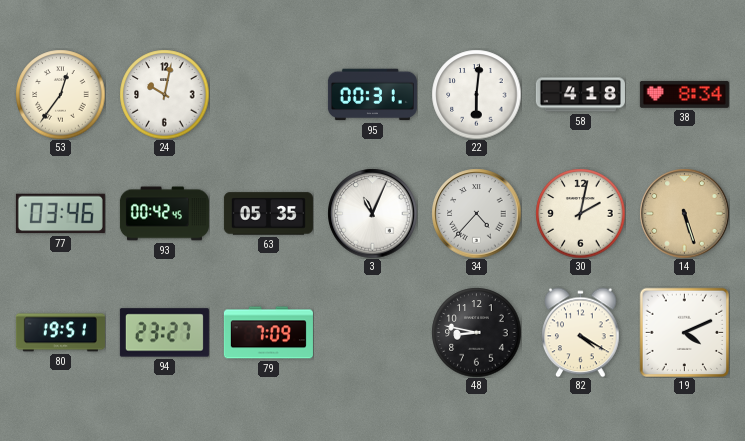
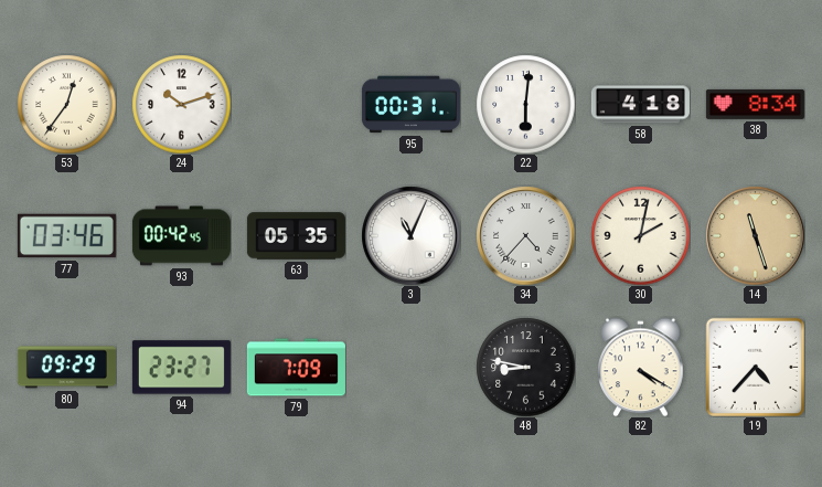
24: 10:02 -> 10:12 (181, 104)
14: 5:27 -> 11:27 (755, 235)
80: 19:51 -> 09:29 (66, 368)
19: 4:11 -> 4:37 (755, 367)
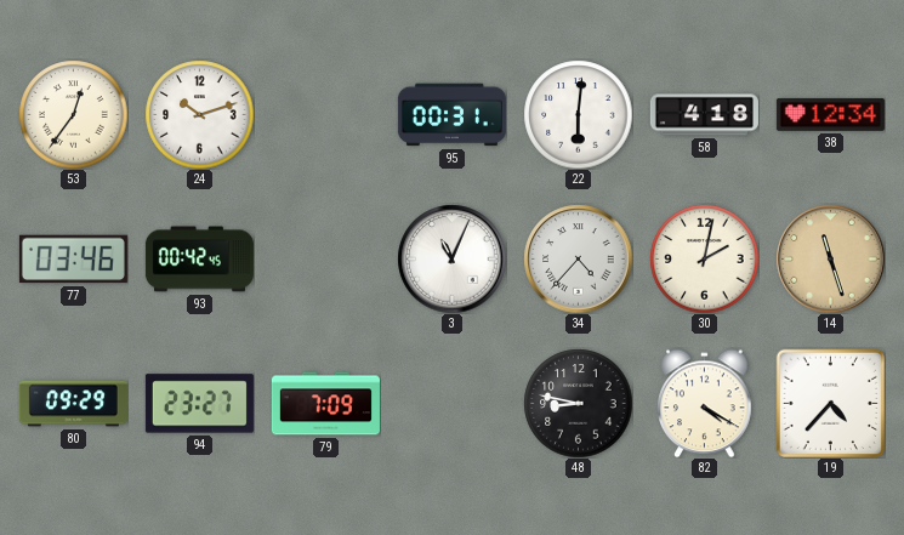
38: 8:34 -> 12:34 (830, 114)
63: 05:35 -> none (296, 236)
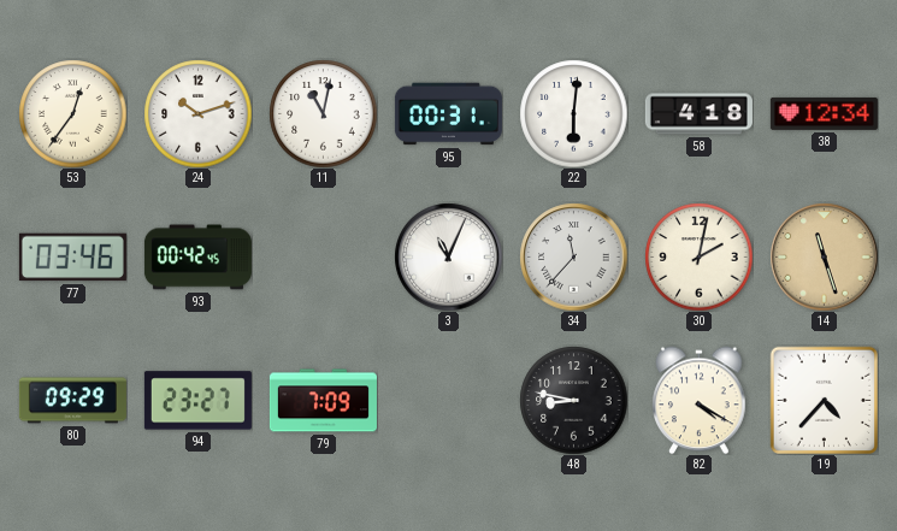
11: none -> 11:02 (323, 113)
34: 4:37 -> 11:37 (573, 256)
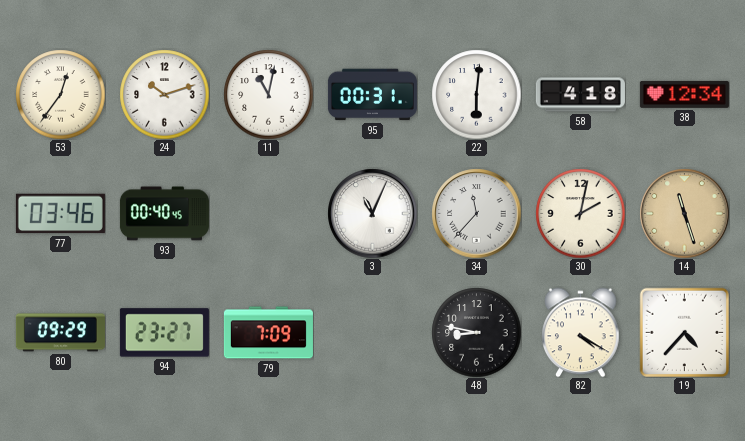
93: 00:42 -> 00:40 (164, 214)
